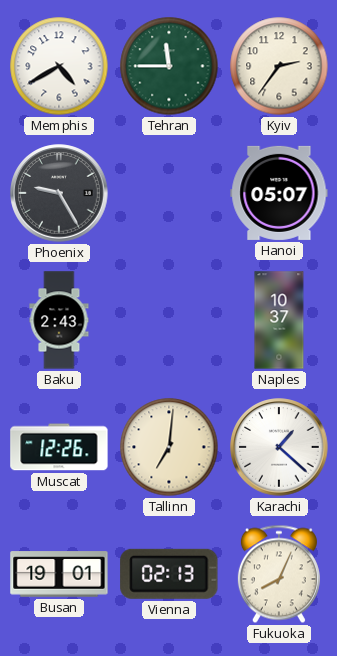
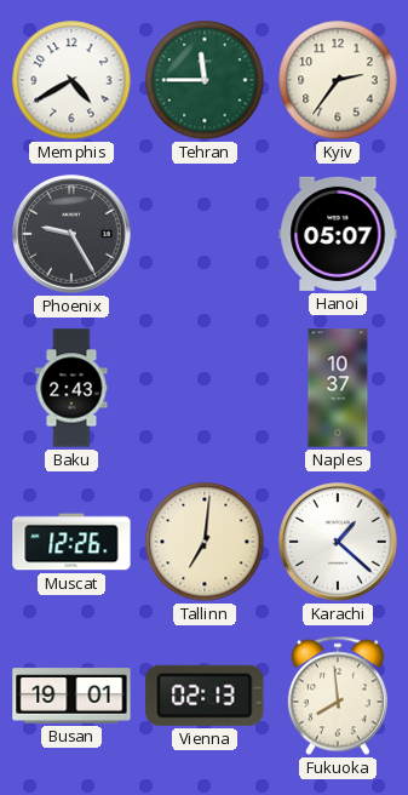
Fukuoka: 8:04 -> 7:59 (338, 696)
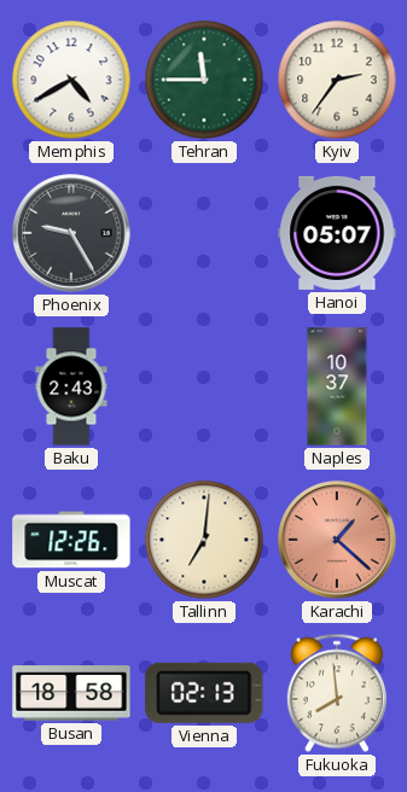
Karachi dial: white -> salmon (337, 540)
Busan: 19:01 -> 18:58 (71, 693)
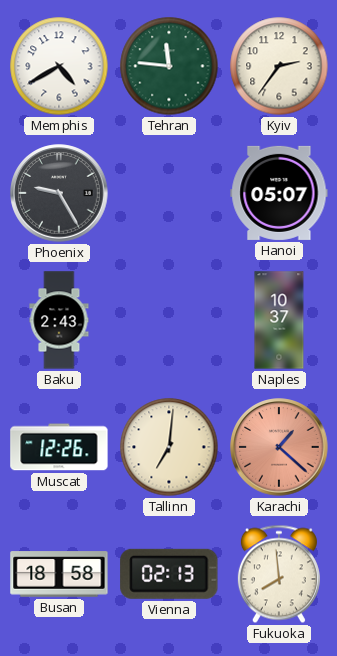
Tehran: 11:45 -> 11:46 (169, 66)
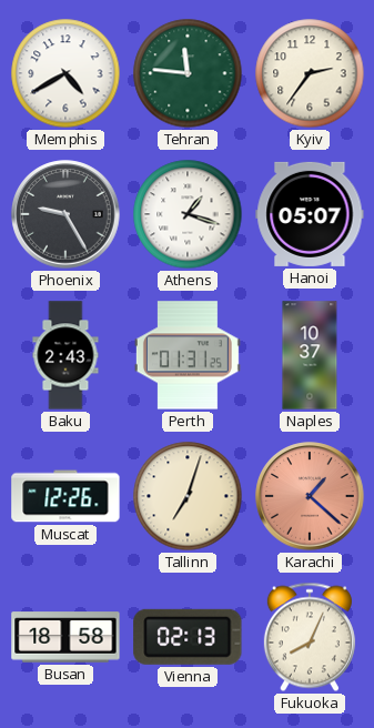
Athens: none -> 1:18 (188, 214)
Perth: none -> 01:31 (188, 355)
Tallinn: 7:01 -> 7:03 (188, 496)
Fukuoka: 7:59 -> 8:04 (310, 637)
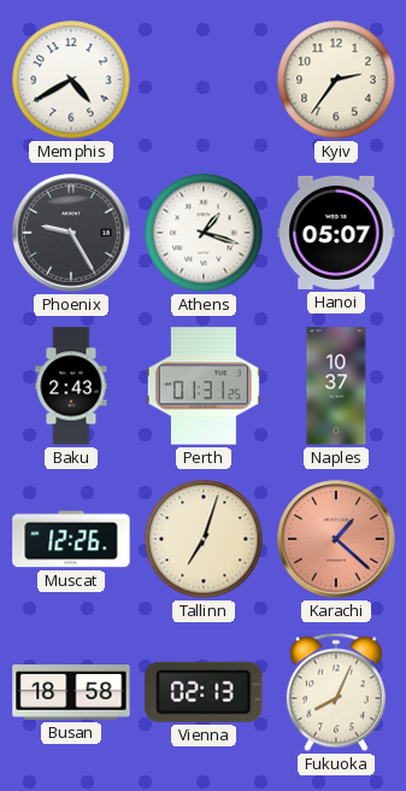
Tehran: 11:46 -> none (188, 73)
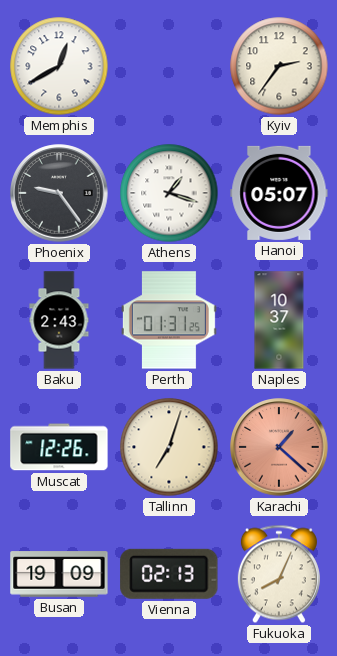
Memphis: 4:40 -> 12:40 (59, 66)
Phoenix: 9:25 -> 9:24 (59, 193)
Busan: 18:58 -> 19:09 (59, 574)
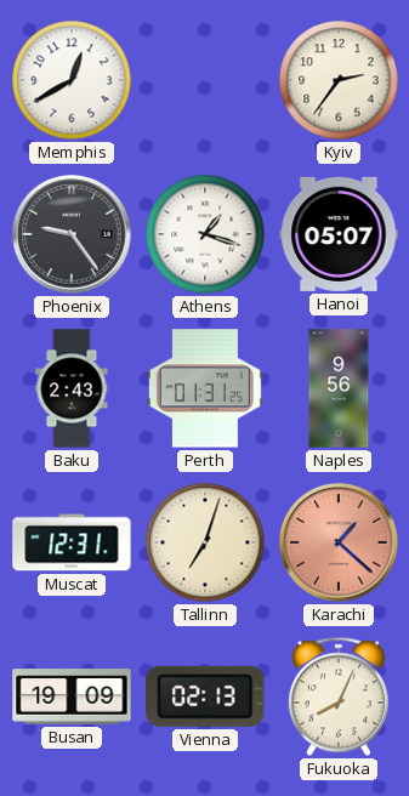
Naples: 10:37 -> 9:56 (339, 388)
Muscat: 12:26 -> 12:31 (72, 542)
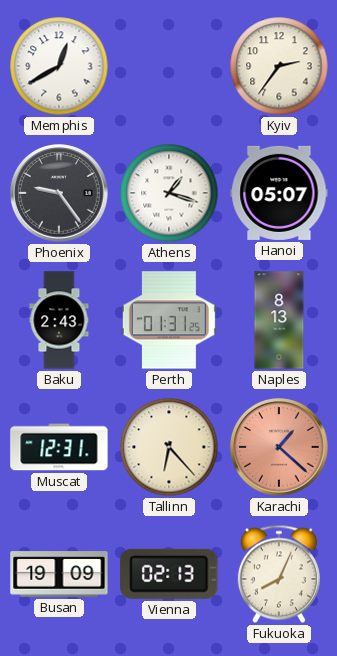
Naples: 9:56 -> 8:13 (279, 320)
Tallinn: 7:03 -> 6:23 (169, 447)
